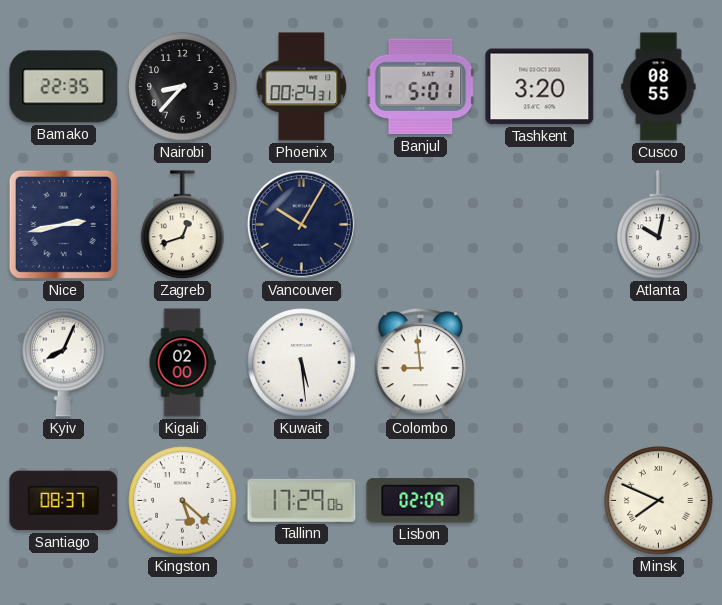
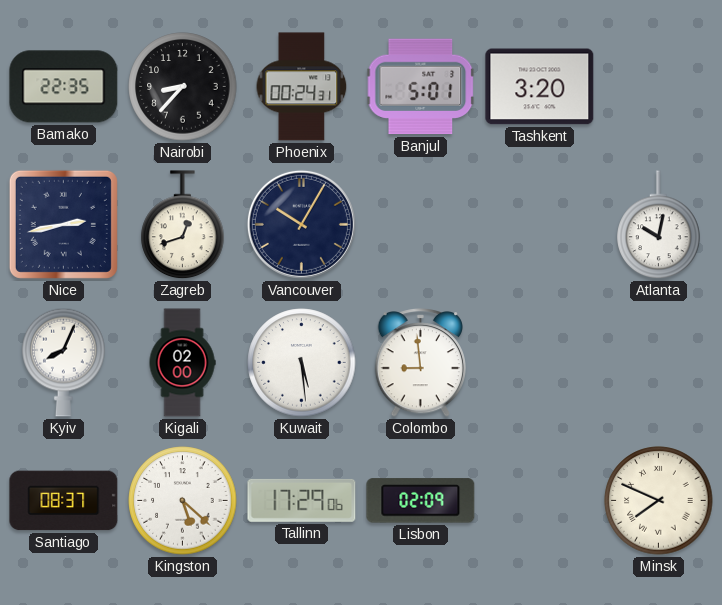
Cusco: 08:55 -> none (659, 87)
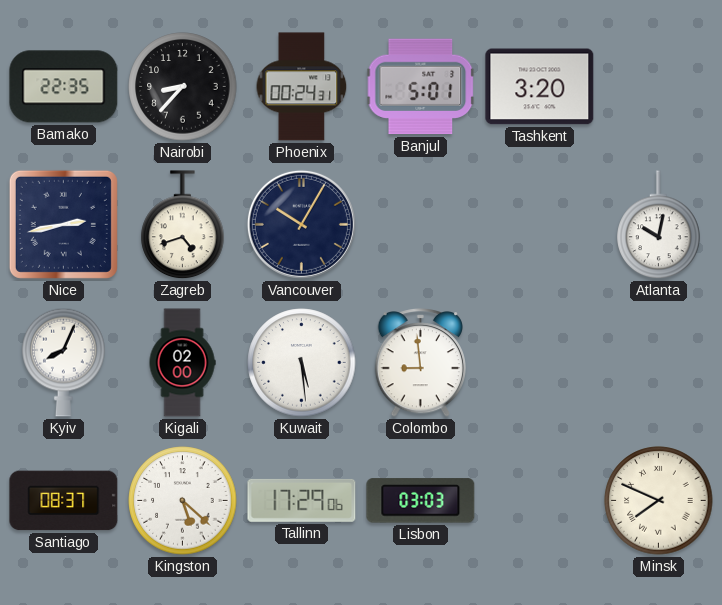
Zagreb: 12:42 -> 4:42 (183, 225)
Lisbon: 02:09 -> 03:03 (421, 501)
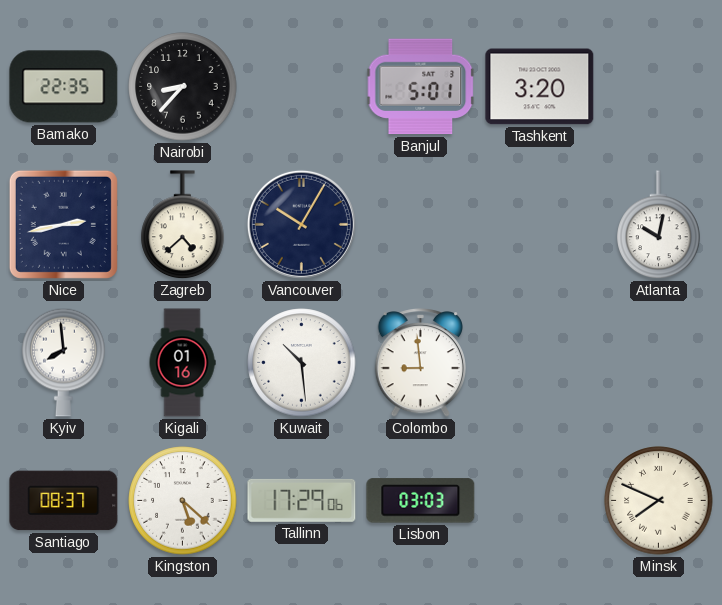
Phoenix: 00:24 -> none (302, 87)
Zagreb: 4:42 -> 4:38 (183, 225)
Kyiv: 8:04 -> 7:59 (64, 362)
Kigali: 02:00 -> 01:16 (182, 363)
Kuwait: 5:29 -> 10:29 (302, 363)
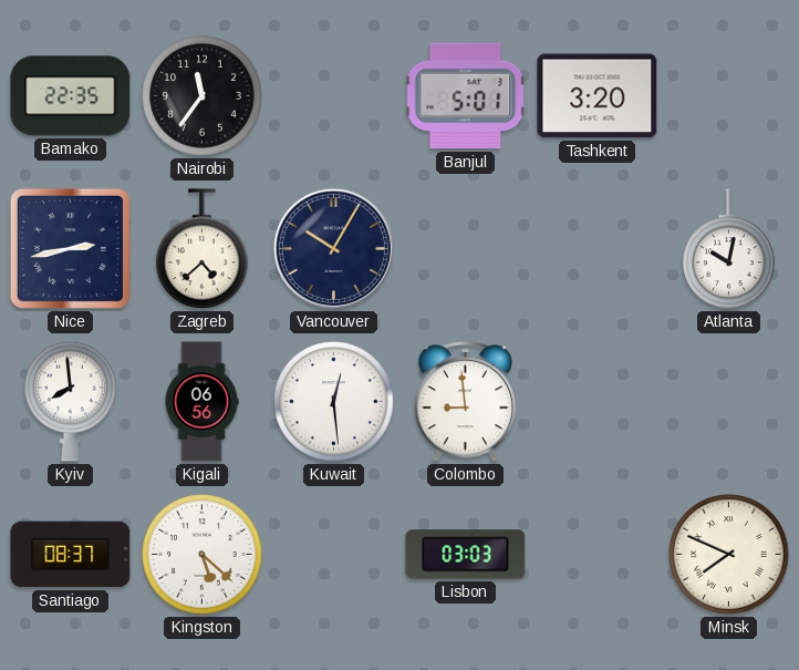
Nairobi: 8:37 -> 11:36 (203, 96)
Kigali: 01:16 -> 06:56 (201, 402)
Kuwait: 10:29 -> 12:29 (334, 402)
Tallinn: 17:29 -> none (302, 500)
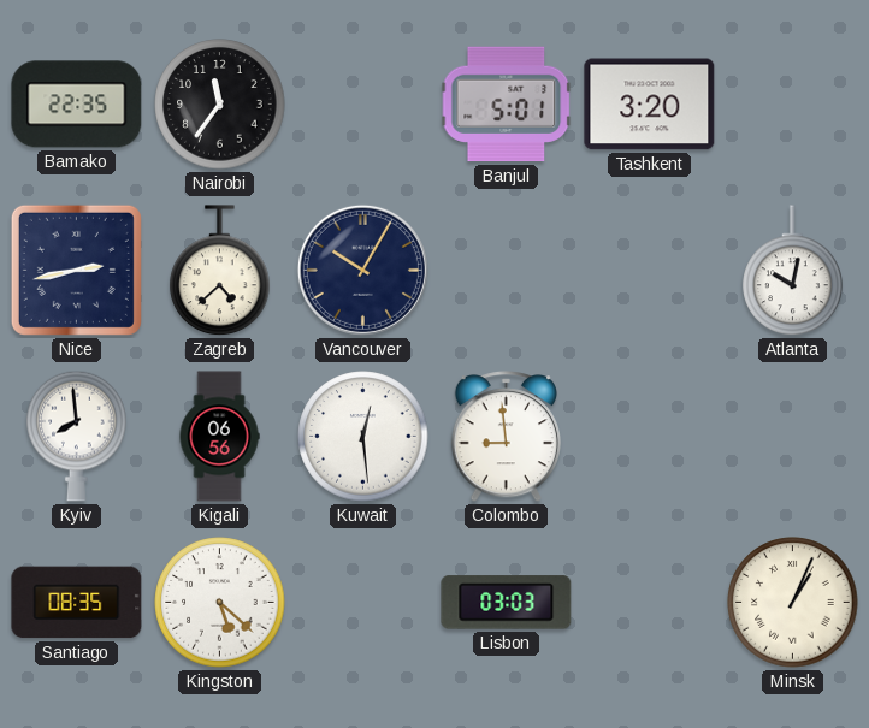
Santiago: 08:37 -> 08:35 (77, 603)
Minsk: 7:49 -> 1:04 (793, 603)
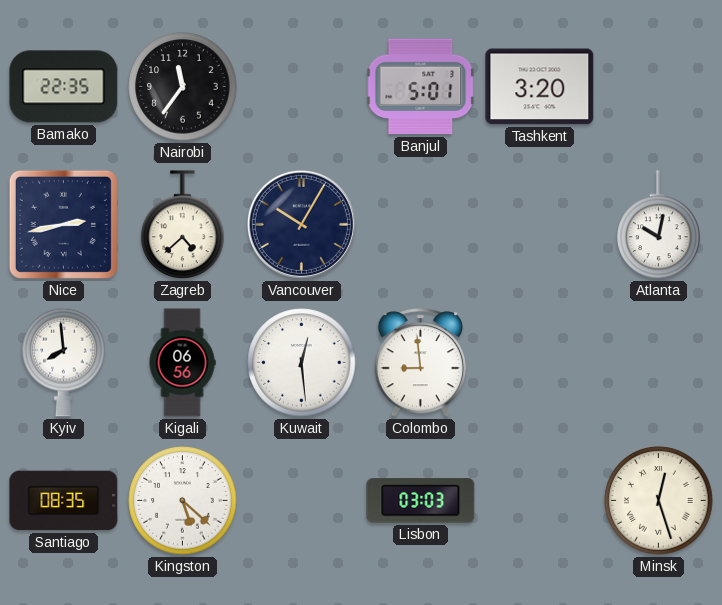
Minsk: 1:04 -> 12:27 (659, 501)
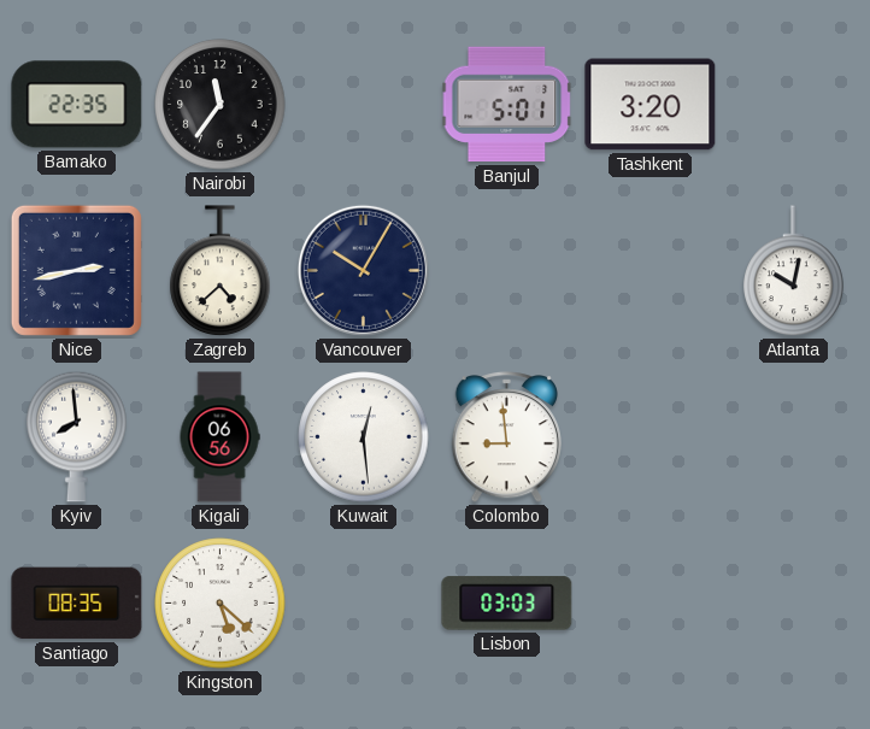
Minsk: 12:27 -> none (659, 501)
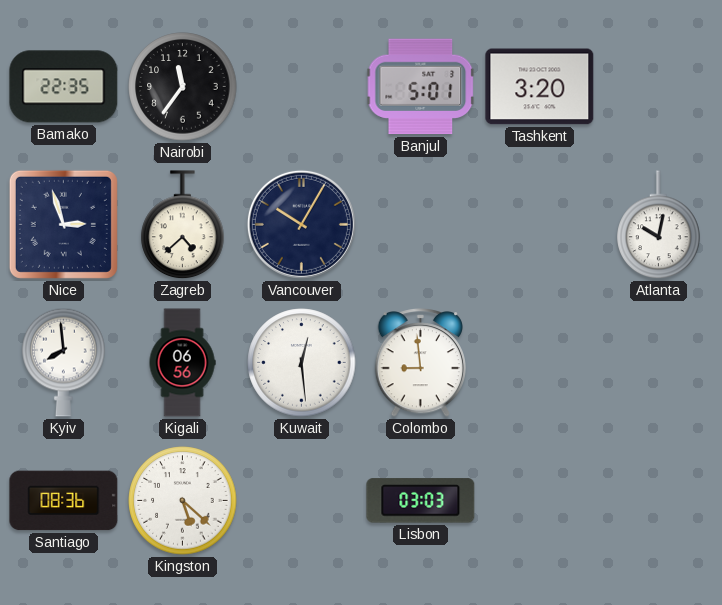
Nice: 2:43 -> 2:57 (63, 224)
Santiago: 08:35 -> 08:36 (64, 501)
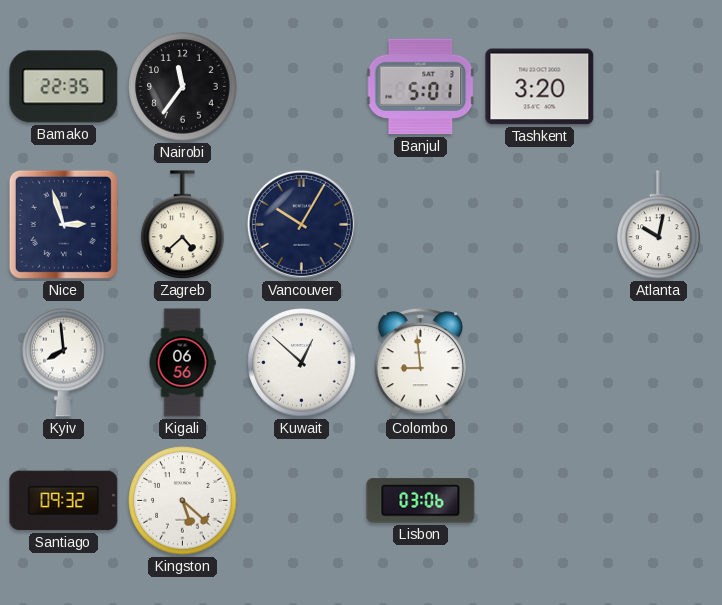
Kuwait: 12:29 -> 12:52 (302, 363)
Santiago: 08:36 -> 09:32 (64, 501)
Lisbon: 03:03 -> 03:06 (421, 501)
